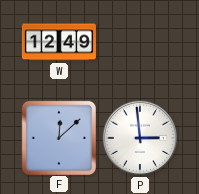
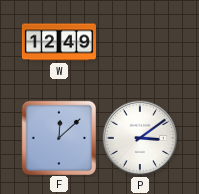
P: 2:59 -> 3:09 (140, 138)
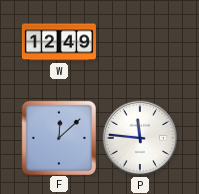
P: 3:09 -> 11:46 (140, 138)
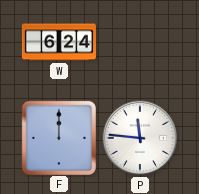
W: 12:49 -> 6:24 (59, 42)
F: 12:08 -> 12:00 (58, 137)
